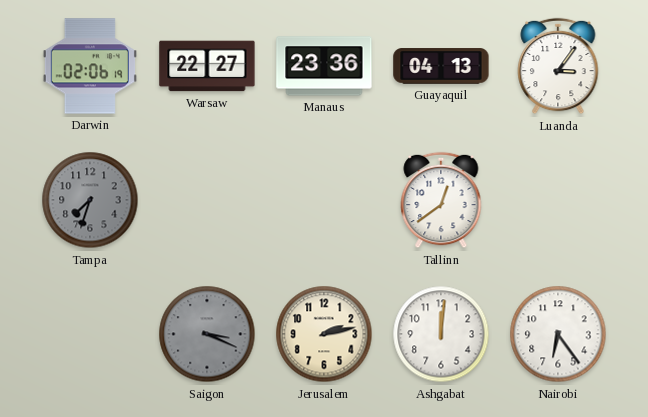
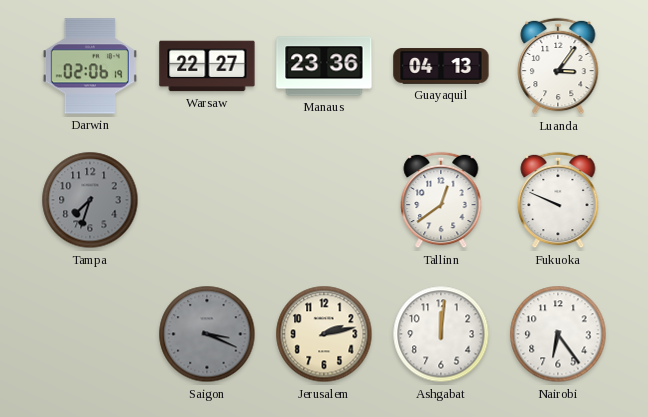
Fukuoka: none -> 9:49 (558, 200)
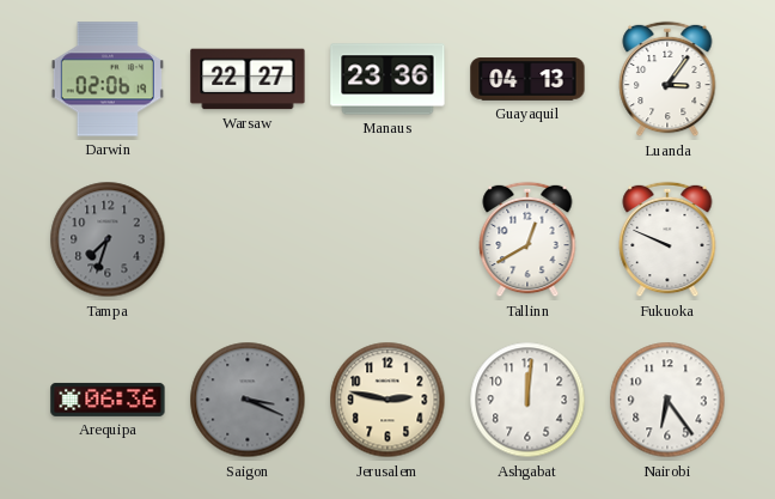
Tallinn: 12:39 -> 12:40 (527, 239)
Arequipa: none -> 06:36 (108, 400)
Jerusalem: 2:13 -> 2:47 (388, 400)
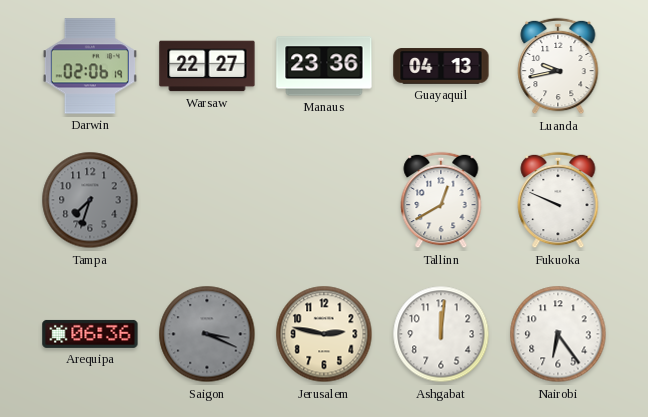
Luanda: 3:06 -> 9:43 (558, 66)
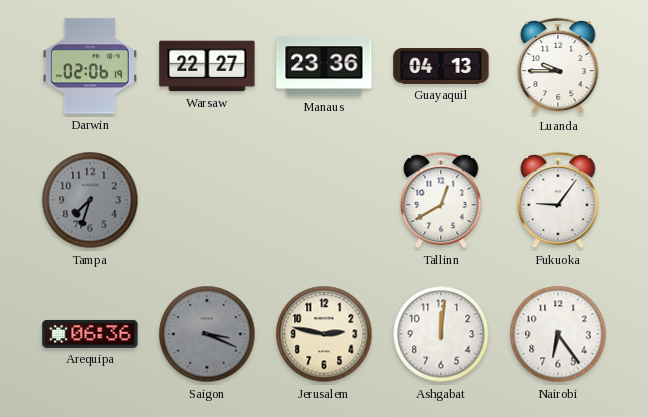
Luanda: 9:43 -> 9:45 (558, 66)
Fukuoka: 9:49 -> 9:06 (558, 200)
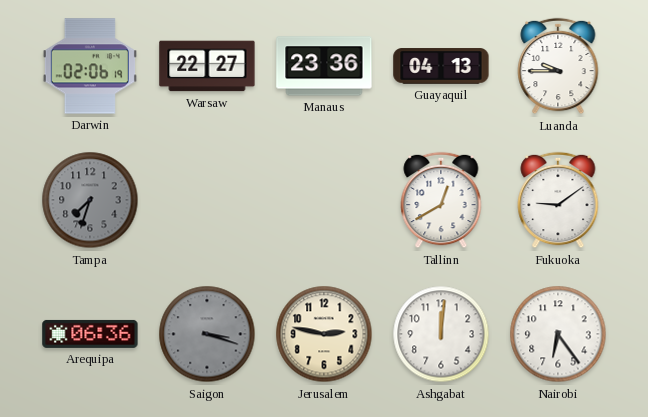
Fukuoka: 9:06 -> 9:09 (558, 200)
Saigon: 3:19 -> 3:18 (207, 334)
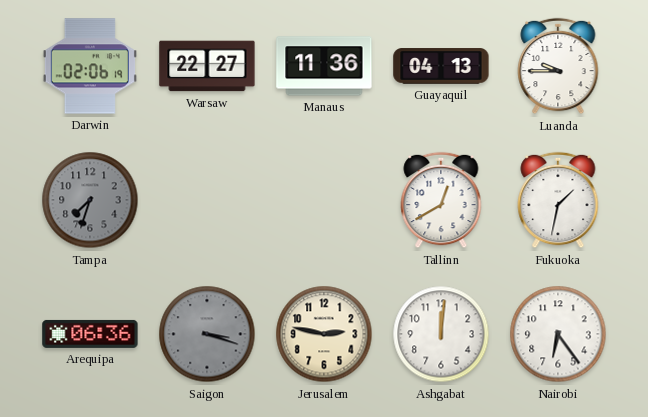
Manaus: 23:36 -> 11:36 (324, 66)
Fukuoka: 9:09 -> 1:32 (558, 200)
